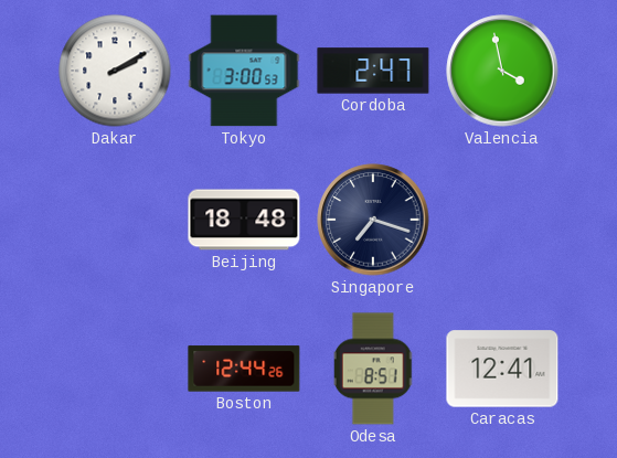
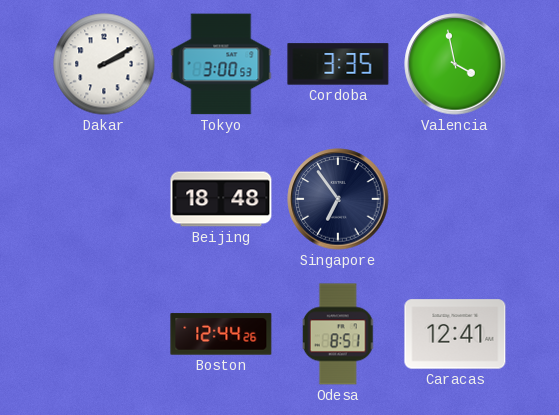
Cordoba: 2:47 -> 3:35 (338, 64)
Singapore: 7:18 -> 6:54 (338, 199)
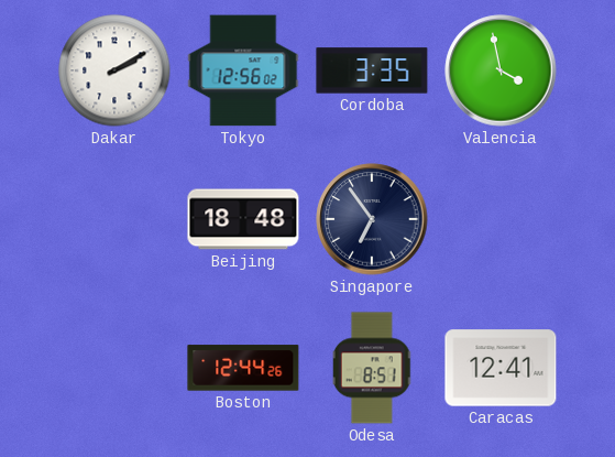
Tokyo: 3:00 -> 12:56 (243, 70)
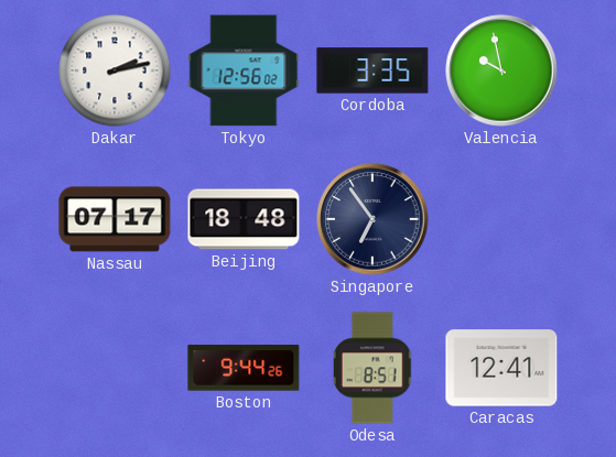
Dakar: 2:10 -> 2:13 (115, 70)
Valencia: 3:58 -> 9:58 (501, 70)
Nassau: none -> 07:17 (115, 219)
Boston: 12:44 -> 9:44 (244, 368)
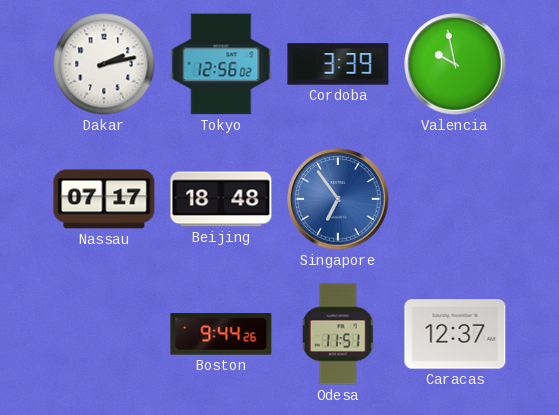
Cordoba: 3:35 -> 3:39 (338, 64)
Singapore dial: navy -> blue (338, 199)
Odesa: 8:51 -> 11:51 (338, 334)
Caracas: 12:41 -> 12:37 (455, 334)
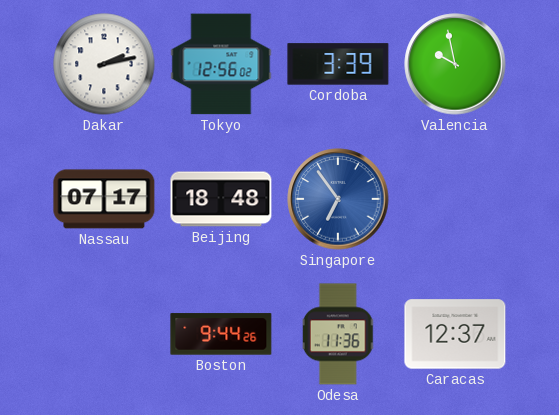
Odesa: 11:51 -> 11:36 (338, 334)
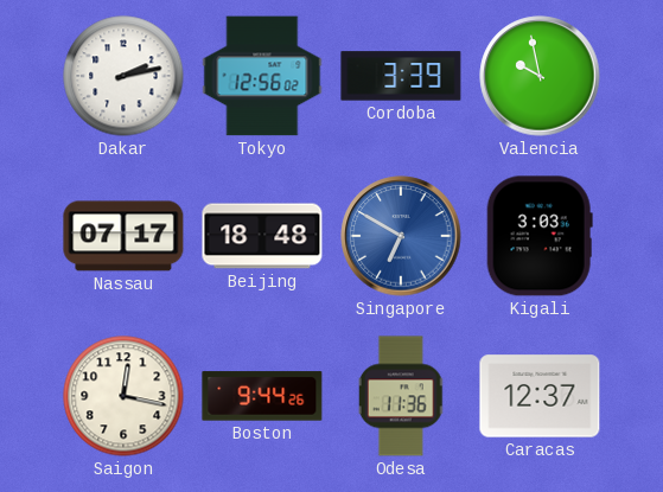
Singapore: 6:54 -> 6:50 (401, 236)
Kigali: none -> 3:03 (540, 236)
Saigon: none -> 12:17 (123, 396)
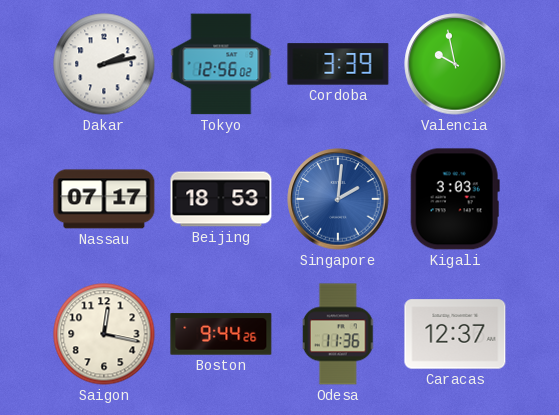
Beijing: 18:48 -> 18:53 (221, 199)
Singapore: 6:50 -> 2:01 (338, 199)
